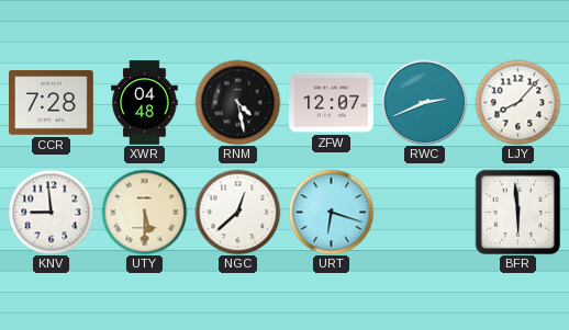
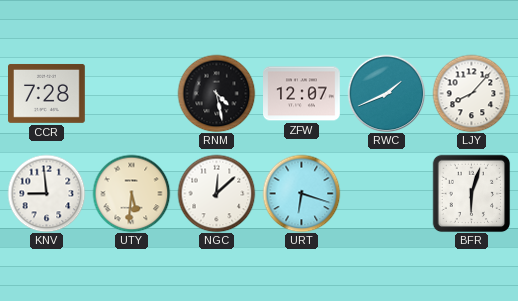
XWR: 04:48 -> none (145, 103)
RWC: 2:41 -> 1:41 (386, 93)
UTY: 5:30 -> 5:31 (131, 193)
NGC: 12:38 -> 12:08 (216, 193)
BFR: 5:59 -> 6:03 (471, 193)
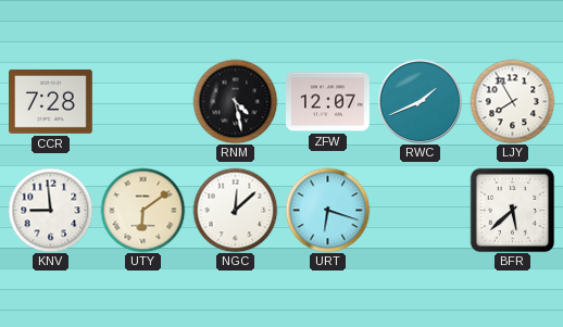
LJY: 8:07 -> 7:55 (512, 101)
UTY: 5:31 -> 6:09 (142, 210)
BFR: 6:03 -> 5:38 (512, 210)
